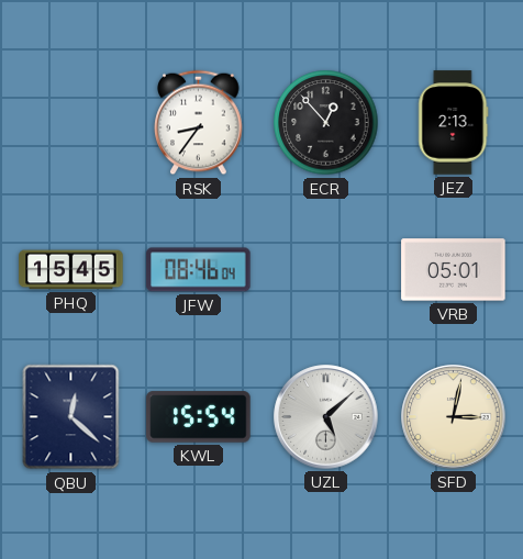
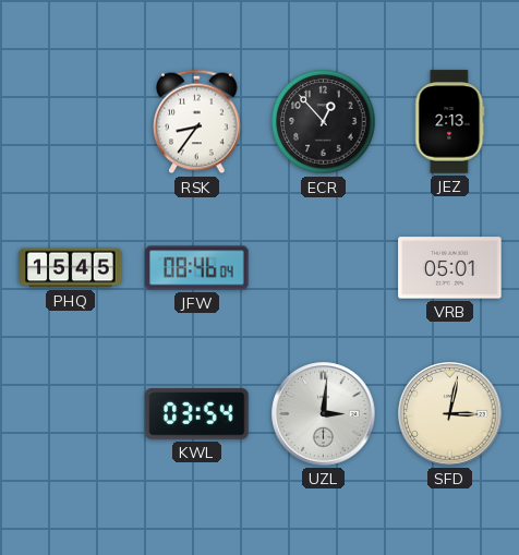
QBU: 12:22 -> none (71, 417)
KWL: 15:54 -> 03:54 (197, 414)
UZL: 5:08 -> 3:01 (324, 414)
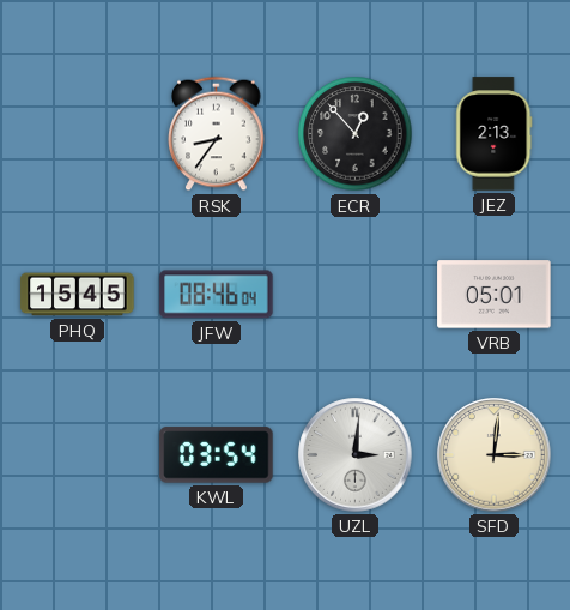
SFD: 3:02 -> 3:01 (495, 455)
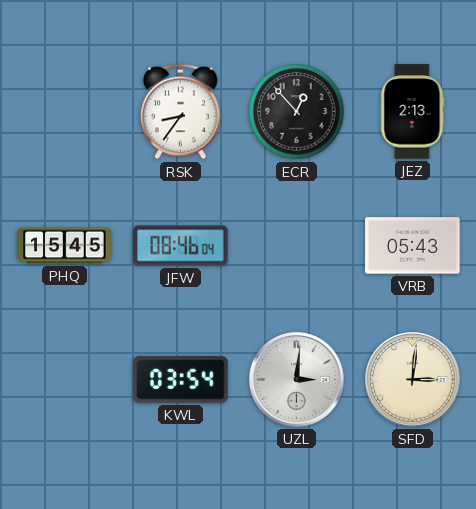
VRB: 05:01 -> 05:43 (413, 246)
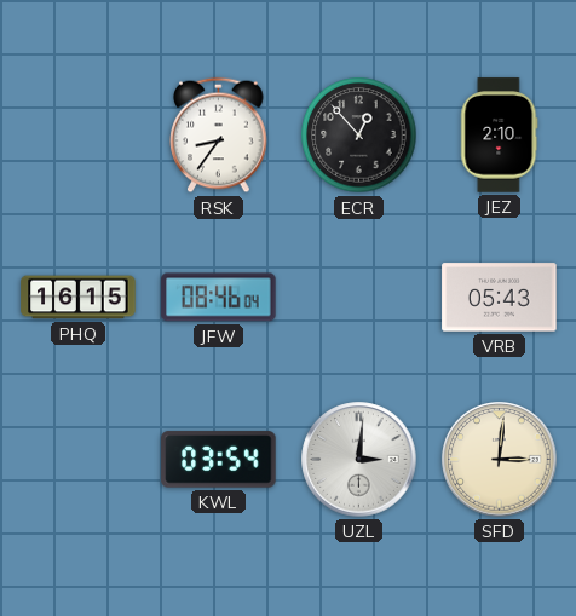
JEZ: 2:13 -> 2:10 (500, 136)
PHQ: 15:45 -> 16:15 (79, 298)
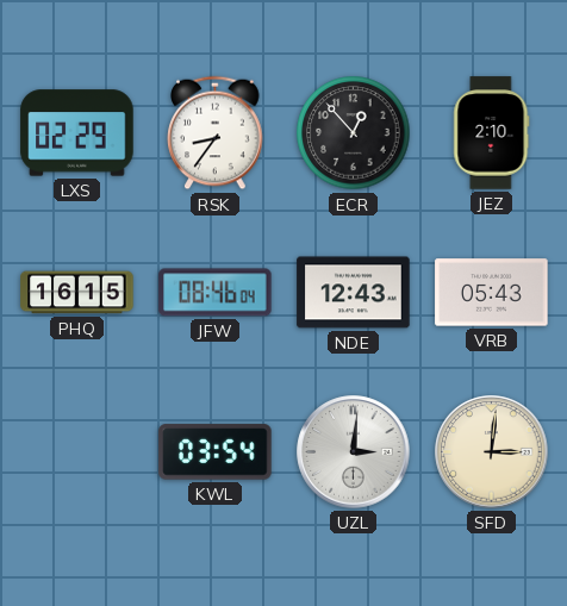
LXS: none -> 02:29 (77, 133)
NDE: none -> 12:43 (354, 293)
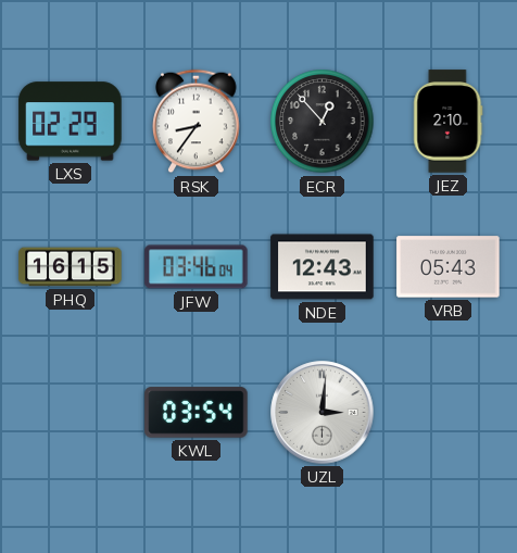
JFW: 08:46 -> 03:46 (197, 267)
SFD: 3:01 -> none (492, 452)
